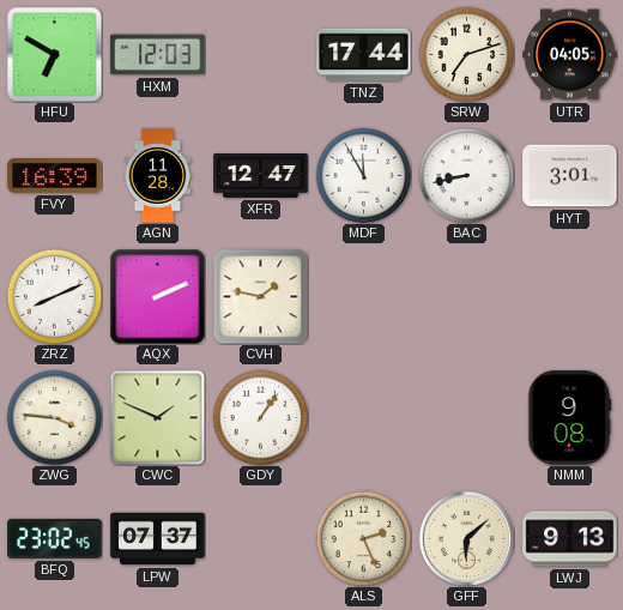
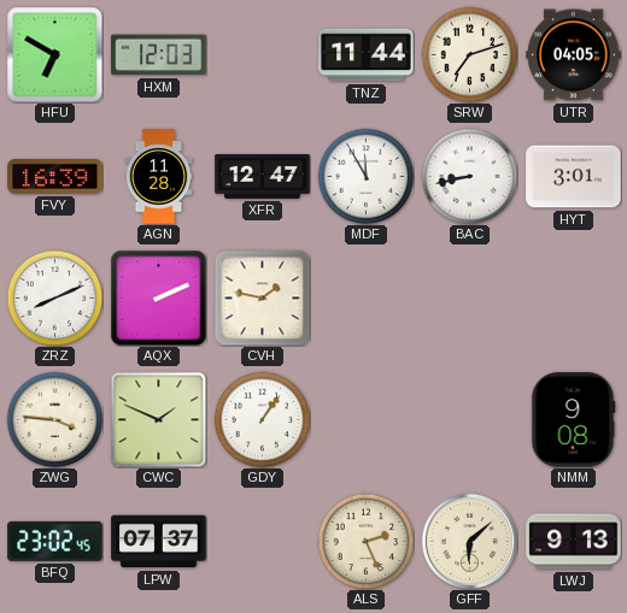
TNZ: 17:44 -> 11:44 (367, 55)
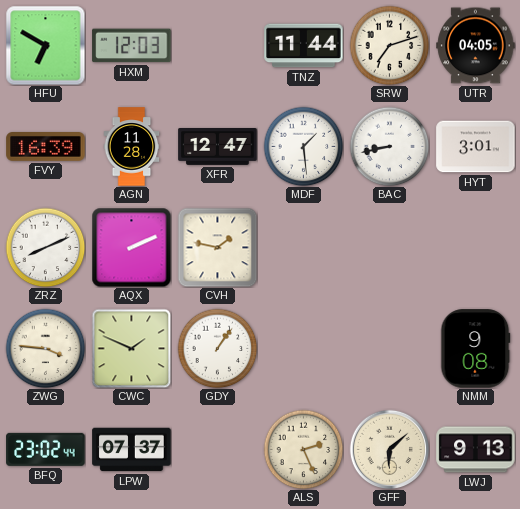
MDF: 11:55 -> 1:29 (303, 146)
BFQ: 23:02:45 -> 23:02:44 (46, 449)
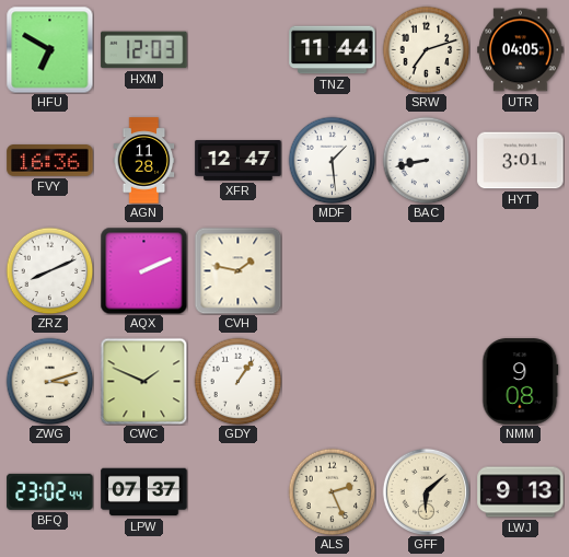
FVY: 16:39 -> 16:36 (50, 161)
ZWG: 3:46 -> 3:12 (49, 381)
